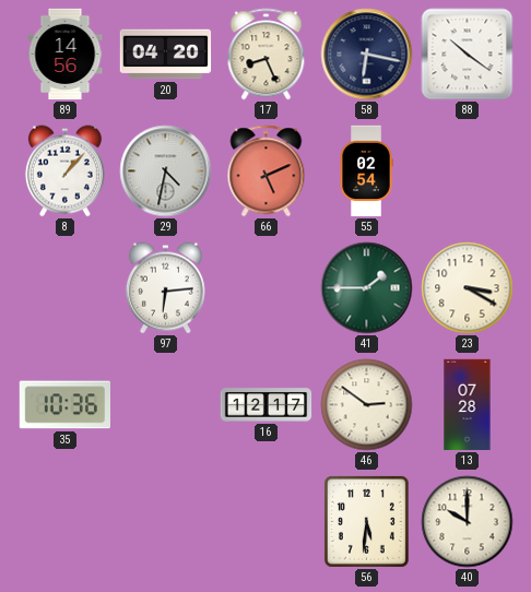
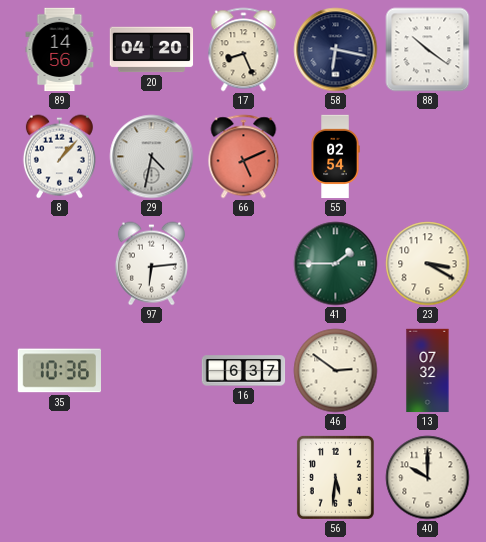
16: 12:17 -> 6:37 (244, 371)
13: 07:28 -> 07:32 (428, 371)
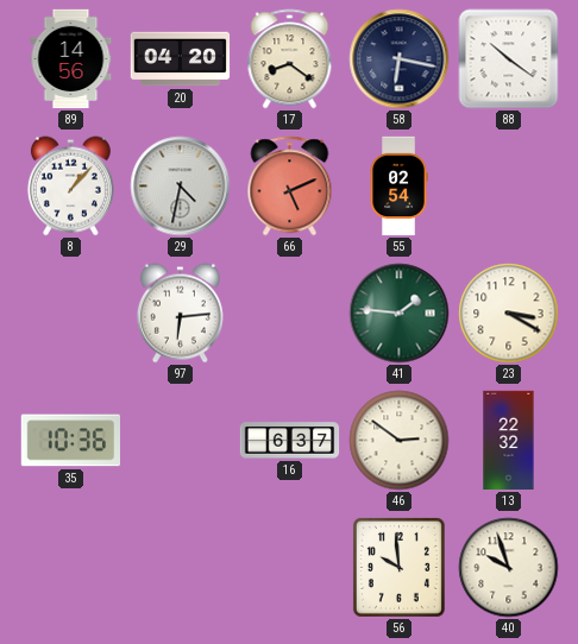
17: 8:26 -> 8:21 (290, 59)
41: 1:45 -> 1:46 (400, 314)
13: 07:32 -> 22:32 (509, 441)
56: 5:31 -> 9:59 (398, 567)
40: 10:00 -> 9:57 (509, 568)
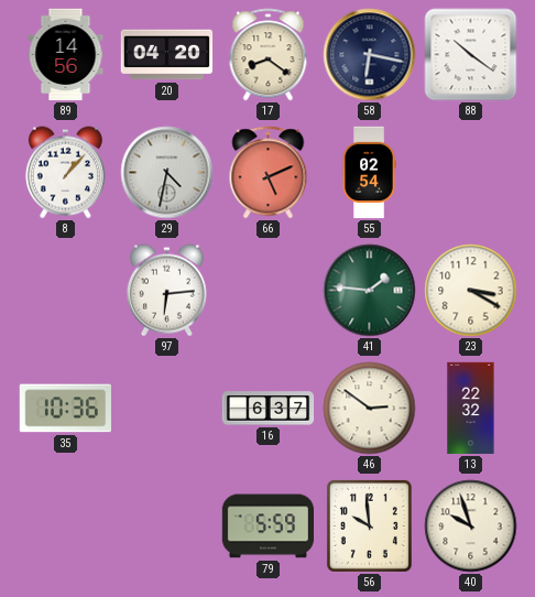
79: none -> 5:59 (269, 527)
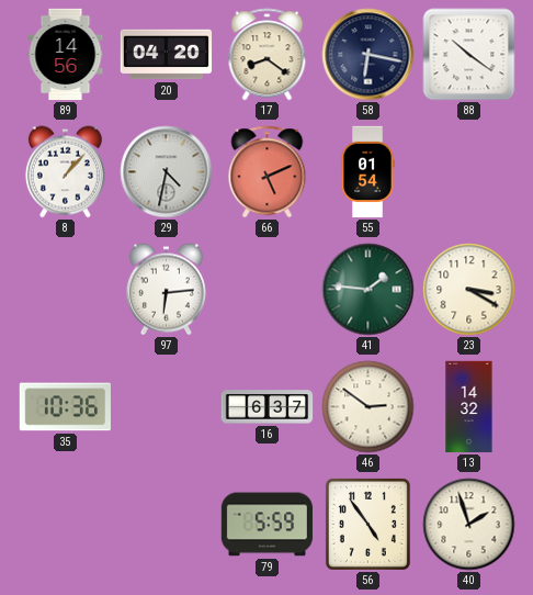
55: 02:54 -> 01:54 (367, 172)
13: 22:32 -> 14:32 (469, 407)
56: 9:59 -> 4:54 (367, 524)
40: 9:57 -> 1:57 (469, 525)
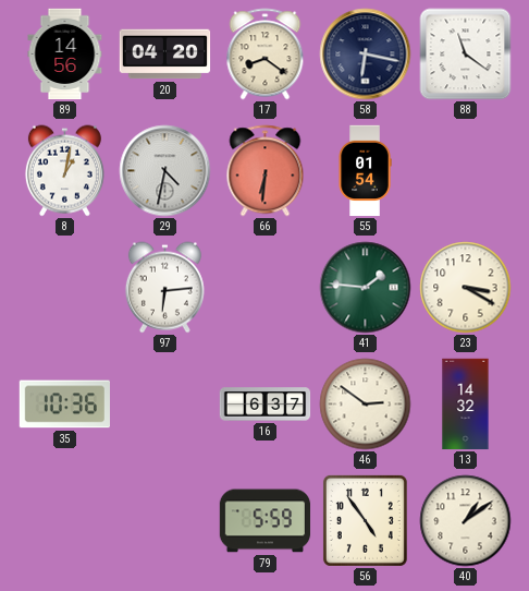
88: 10:21 -> 11:21 (466, 55)
8: 1:07 -> 1:02 (64, 171)
66: 5:11 -> 6:31 (266, 171)
40: 1:57 -> 1:09 (466, 521)
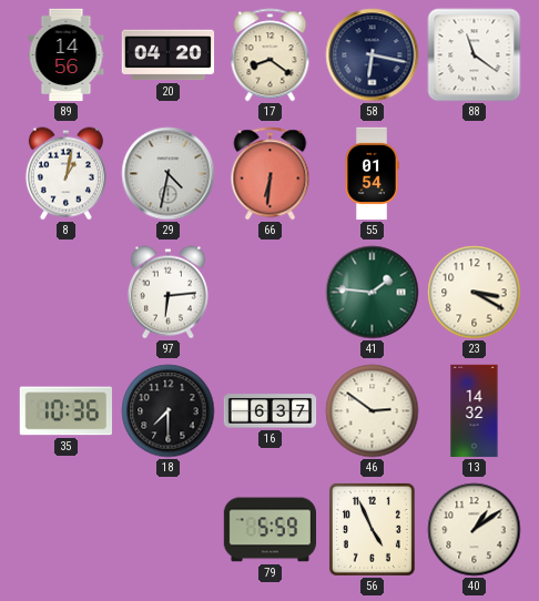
18: none -> 7:30 (169, 411)
56: 4:54 -> 4:56 (372, 529)
